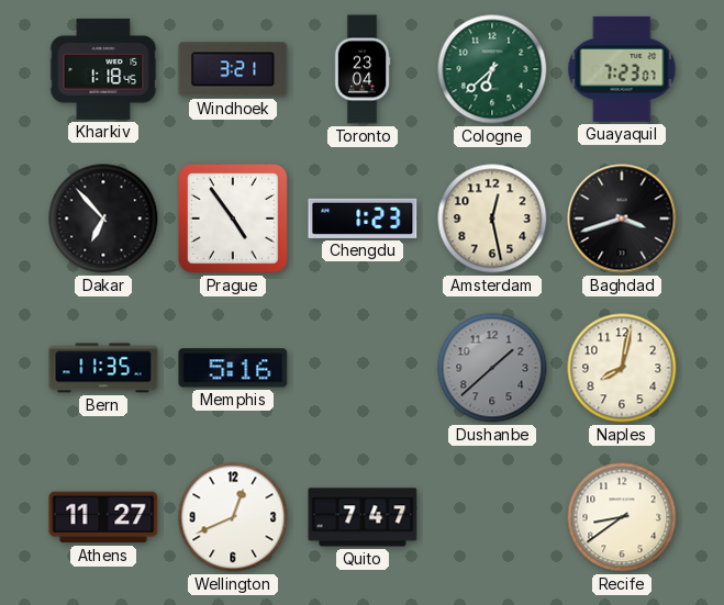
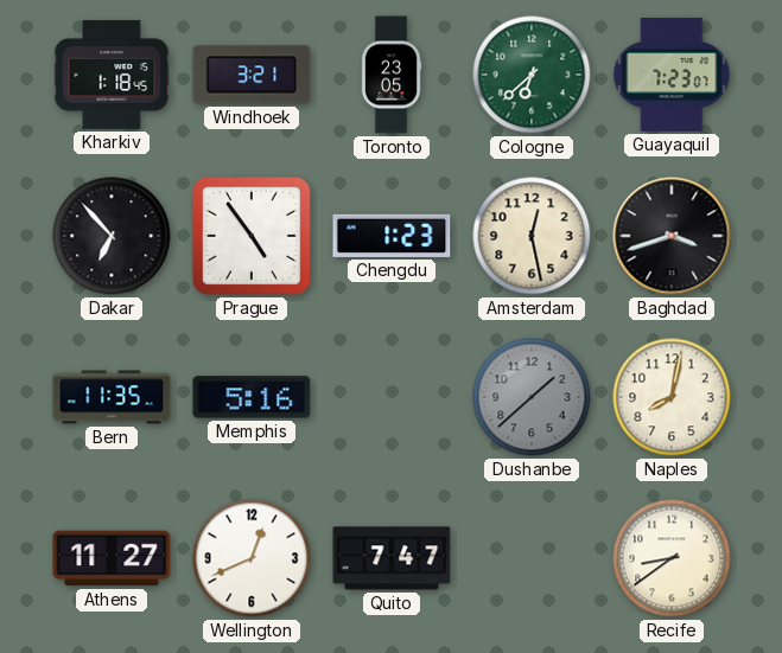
Toronto: 23:04 -> 23:05 (392, 75)
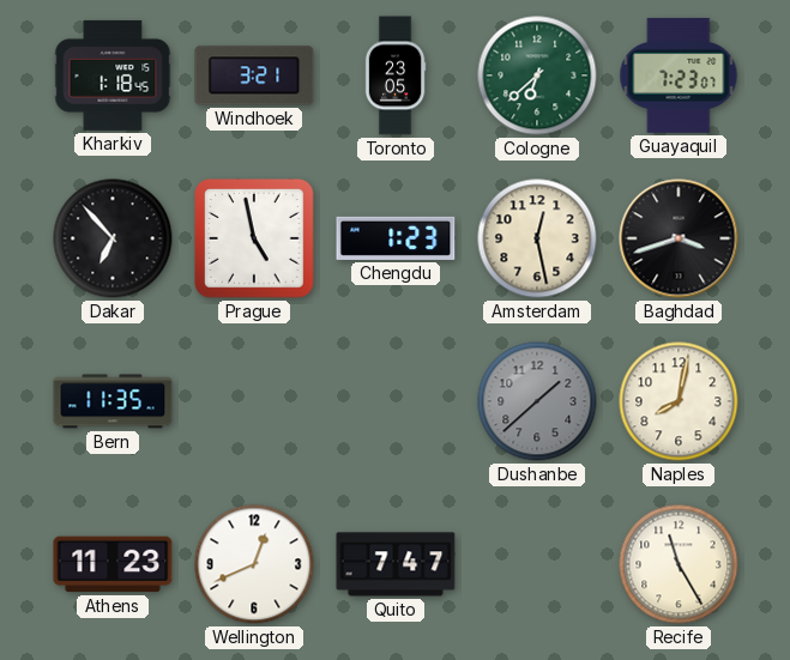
Prague: 4:54 -> 4:58 (255, 240)
Memphis: 5:16 -> none (252, 397)
Athens: 11:27 -> 11:23 (113, 564)
Recife: 8:39 -> 11:25 (679, 564)
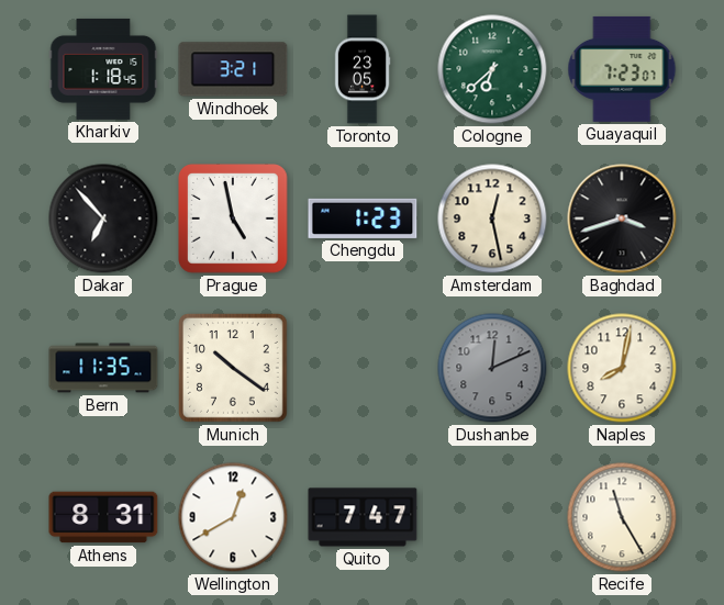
Munich: none -> 10:21 (234, 369)
Dushanbe: 1:38 -> 12:11 (492, 368)
Athens: 11:23 -> 8:31 (103, 517)
Wellington: 12:41 -> 12:40 (233, 517)
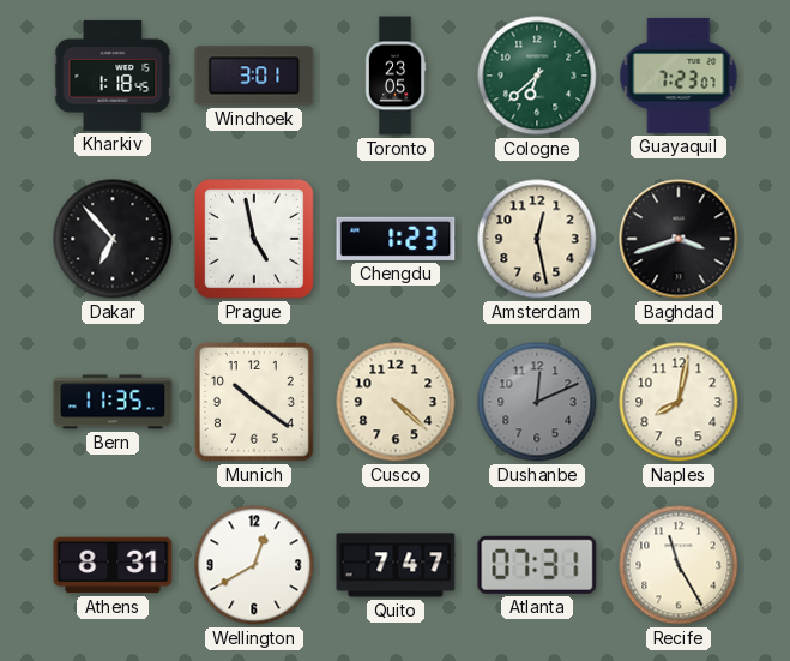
Windhoek: 3:21 -> 3:01 (254, 76)
Cusco: none -> 4:22 (396, 402)
Atlanta: none -> 07:31 (537, 565)
